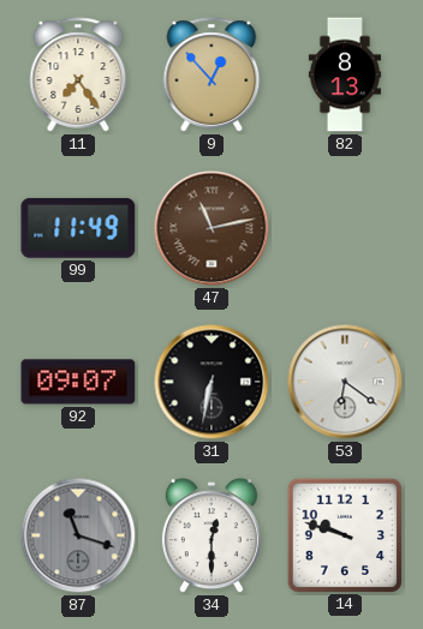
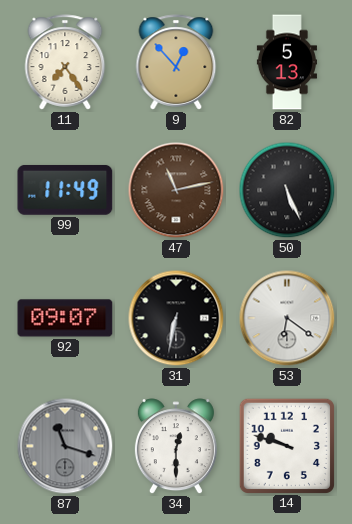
82: 8:13 -> 5:13 (287, 62)
50: none -> 5:26 (287, 190)
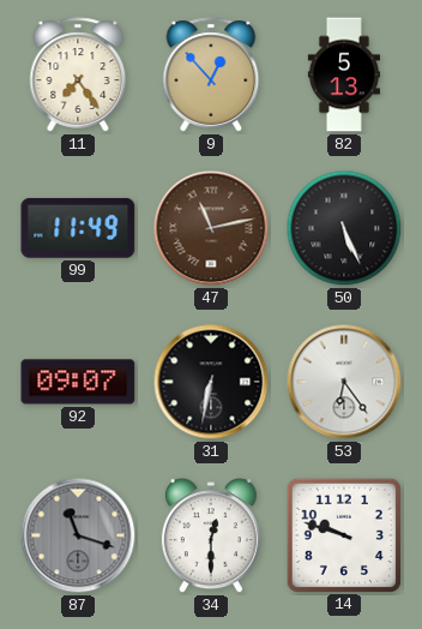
53: 6:21 -> 6:24 (344, 382)
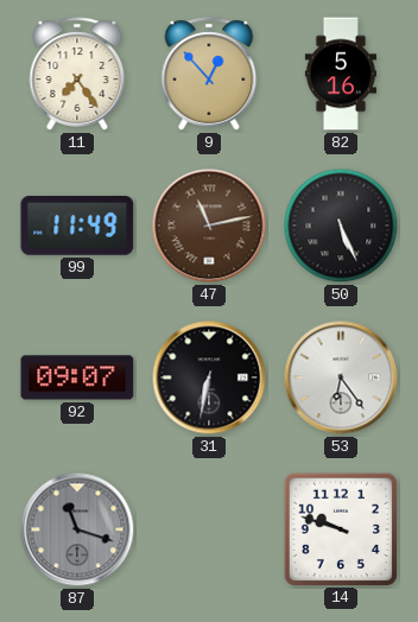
82: 5:13 -> 5:16 (341, 74)
34: 12:30 -> none (211, 537)
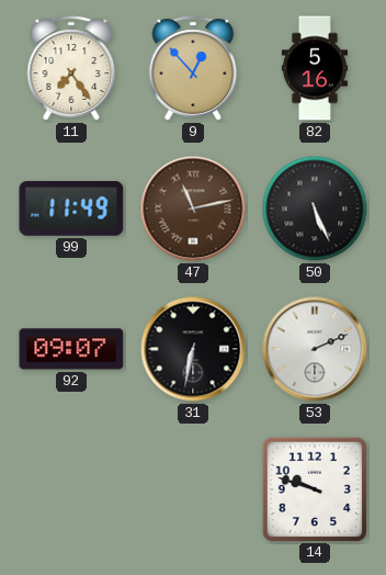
53: 6:24 -> 2:11 (315, 349)
87: 11:18 -> none (77, 529)
